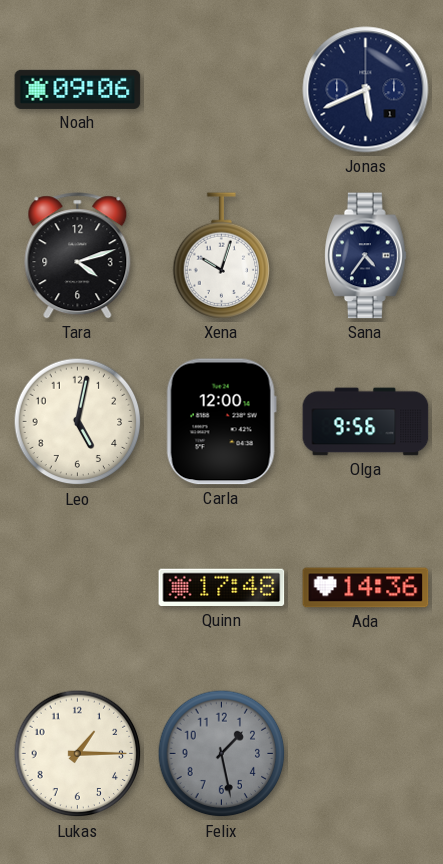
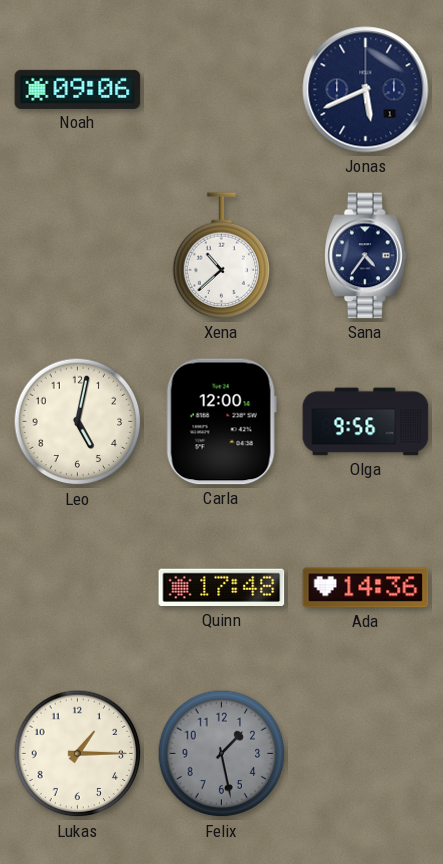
Tara: 4:12 -> none (78, 256)
Xena: 10:03 -> 10:38 (222, 256)
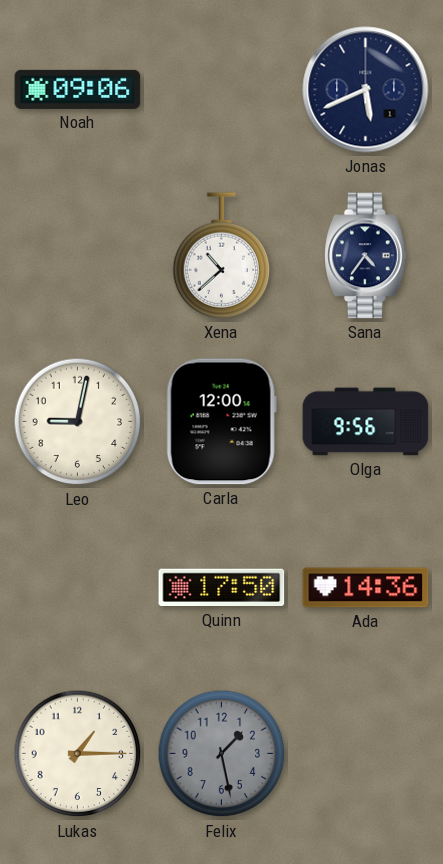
Leo: 5:02 -> 9:02 (78, 422)
Quinn: 17:48 -> 17:50 (222, 588)
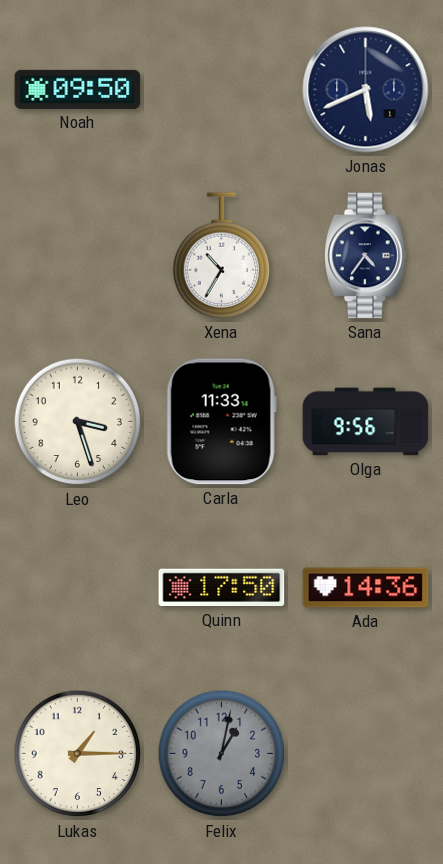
Noah: 09:06 -> 09:50 (78, 89)
Xena: 10:38 -> 10:35 (222, 256)
Leo: 9:02 -> 3:27 (78, 422)
Carla: 12:00 -> 11:33 (221, 422)
Felix: 1:28 -> 1:02 (222, 754)
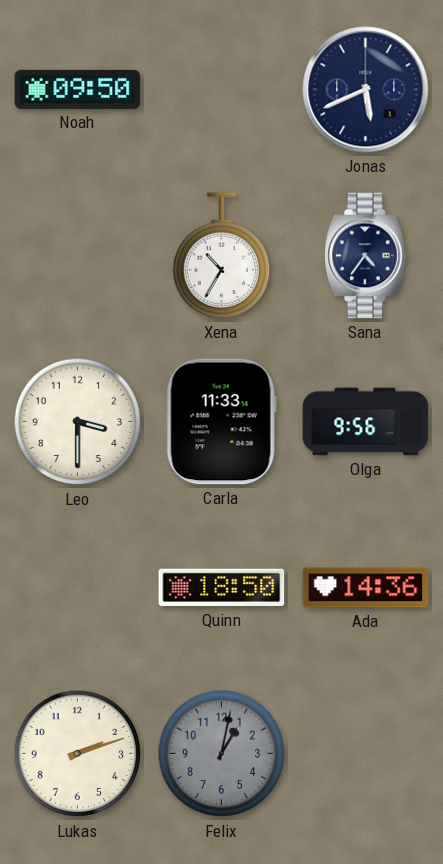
Leo: 3:27 -> 3:30 (78, 422)
Quinn: 17:50 -> 18:50 (222, 588)
Lukas: 1:15 -> 2:12 (78, 754)
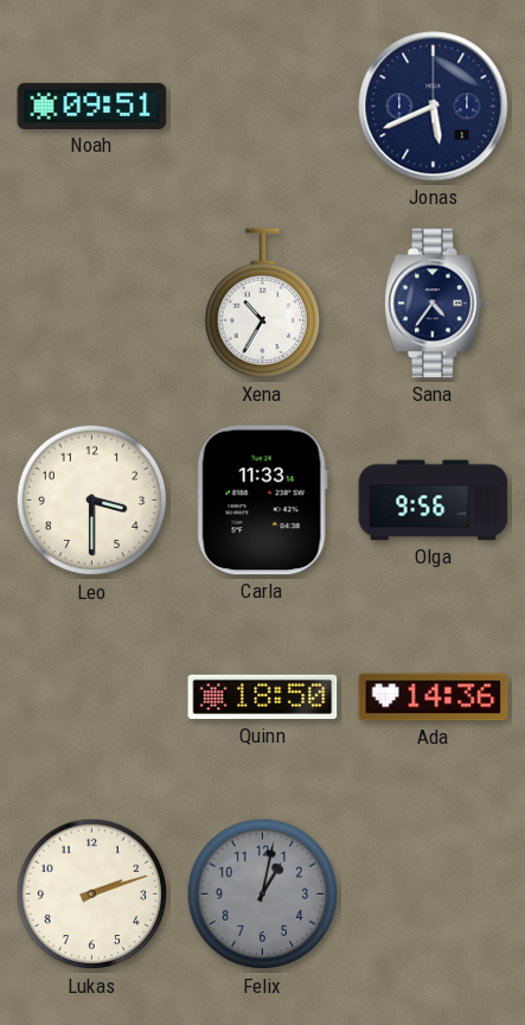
Noah: 09:50 -> 09:51 (92, 106)
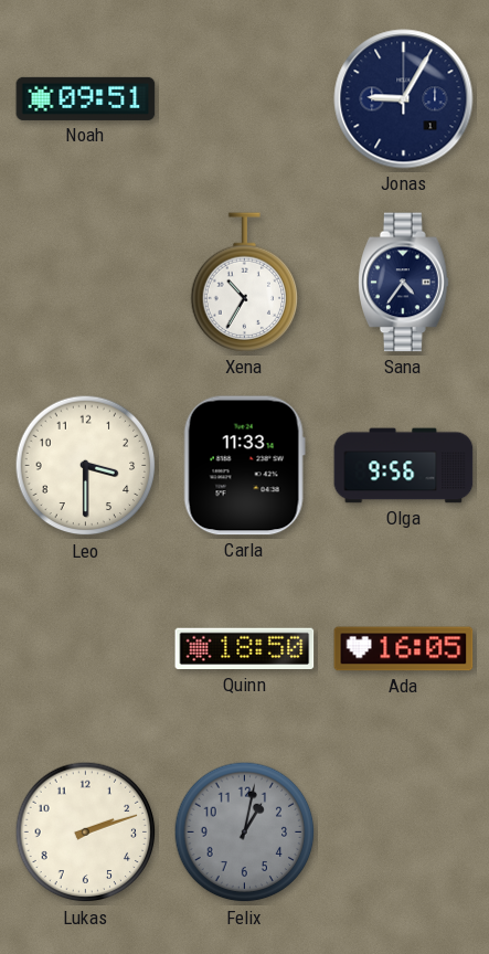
Jonas: 5:41 -> 9:05 (404, 99)
Ada: 14:36 -> 16:05 (404, 649)
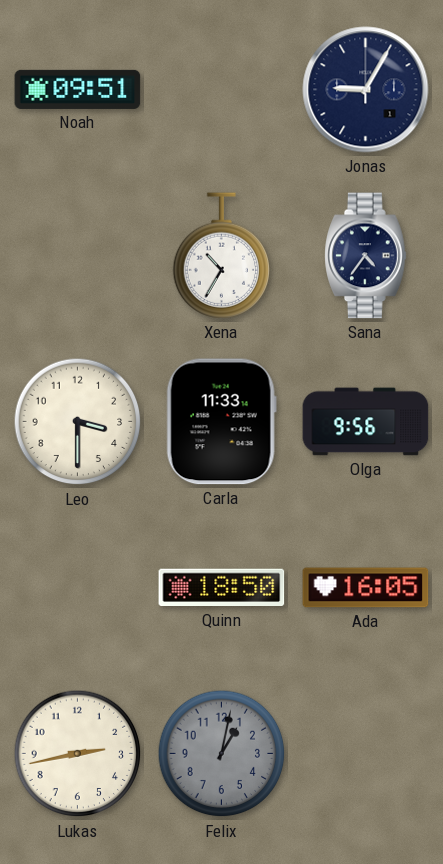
Lukas: 2:12 -> 2:43 (78, 754)
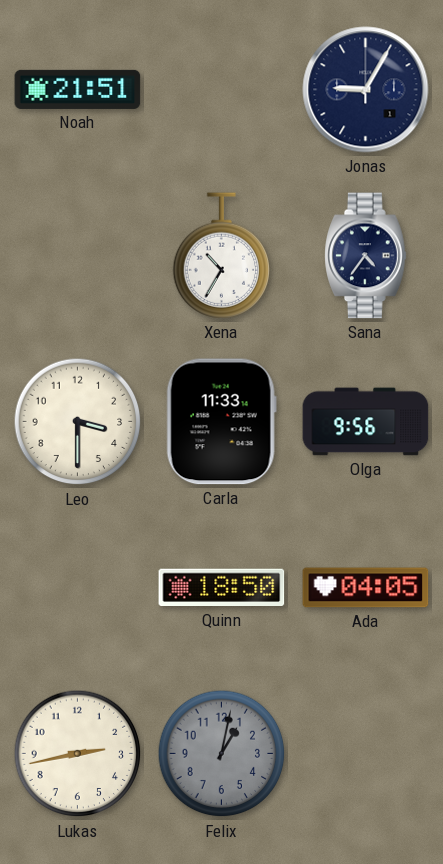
Noah: 09:51 -> 21:51 (78, 89)
Ada: 16:05 -> 04:05 (366, 588)
